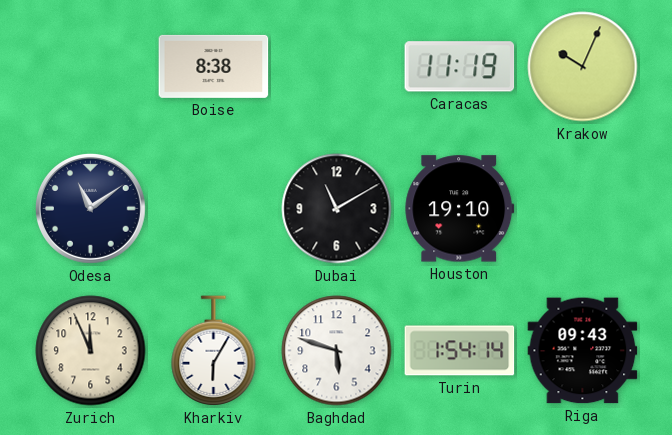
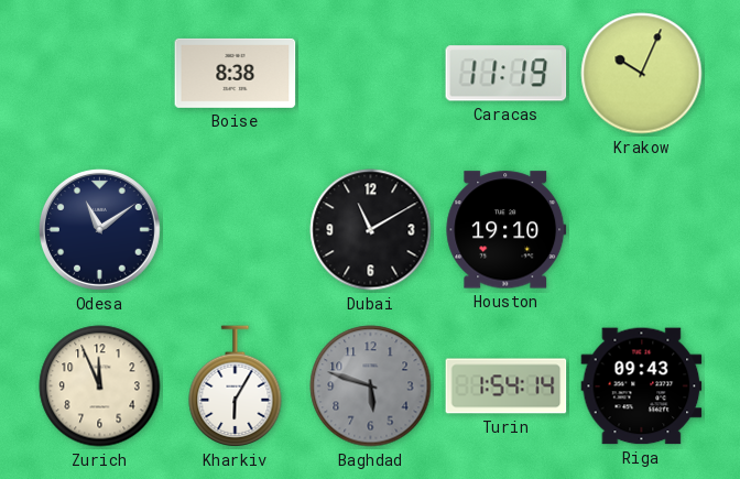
Baghdad dial: white -> grey (371, 387)
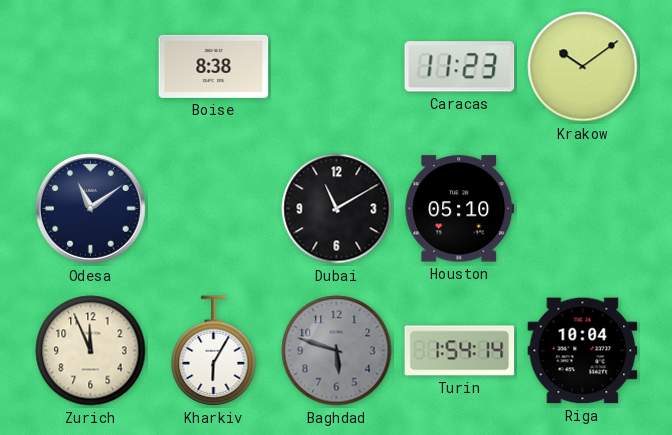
Caracas: 11:19 -> 11:23 (460, 67)
Krakow: 10:04 -> 10:09 (583, 67)
Houston: 19:10 -> 05:10 (460, 209)
Riga: 09:43 -> 10:04 (583, 351)
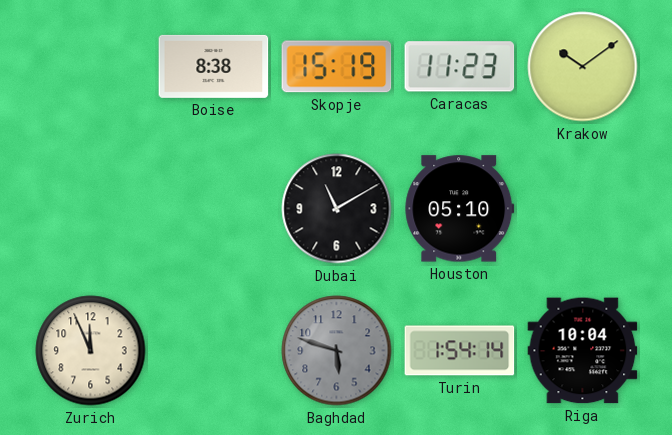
Skopje: none -> 15:19 (337, 67)
Odesa: 11:09 -> none (90, 208)
Kharkiv: 6:05 -> none (214, 351)
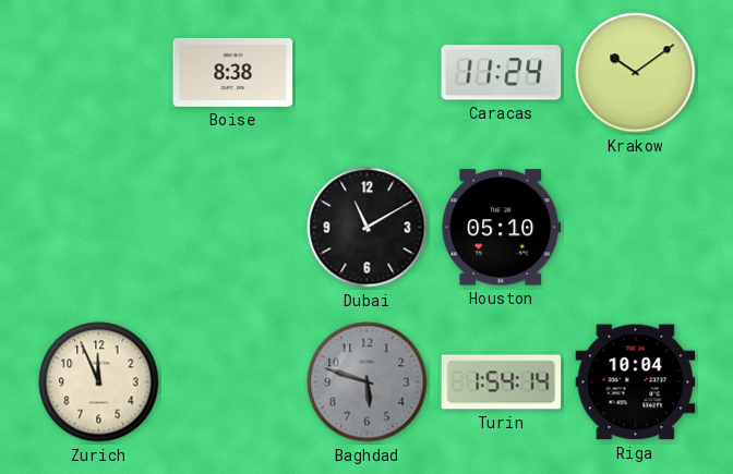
Skopje: 15:19 -> none (337, 67)
Caracas: 11:23 -> 11:24 (502, 73)
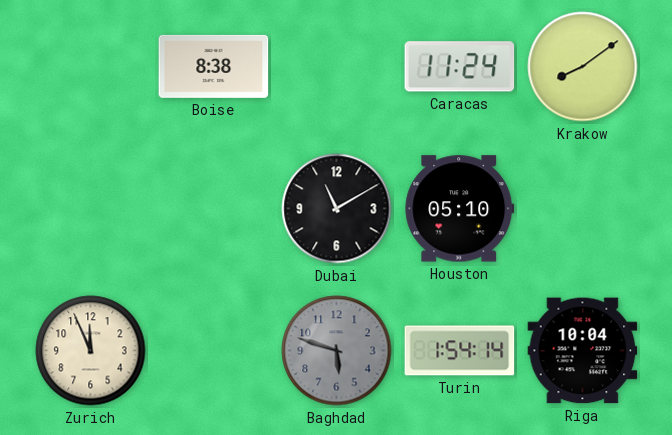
Krakow: 10:09 -> 8:09 (583, 67)
